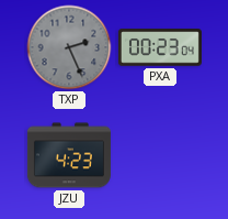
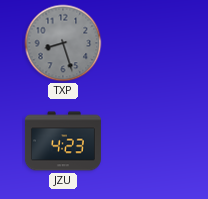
TXP: 2:26 -> 8:27 (63, 43)
PXA: 00:23 -> none (160, 47)
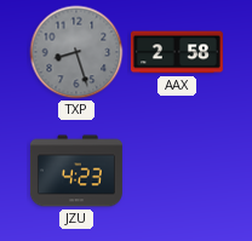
AAX: none -> 2:58 (177, 52)
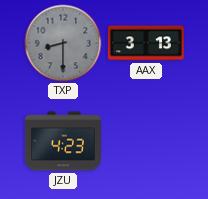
TXP: 8:27 -> 8:30 (63, 43)
AAX: 2:58 -> 3:13 (146, 43)
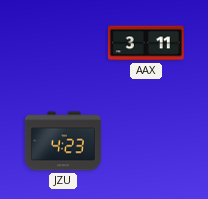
TXP: 8:30 -> none (63, 43)
AAX: 3:13 -> 3:11 (146, 43)
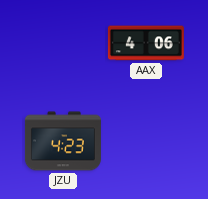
AAX: 3:11 -> 4:06 (146, 43)
